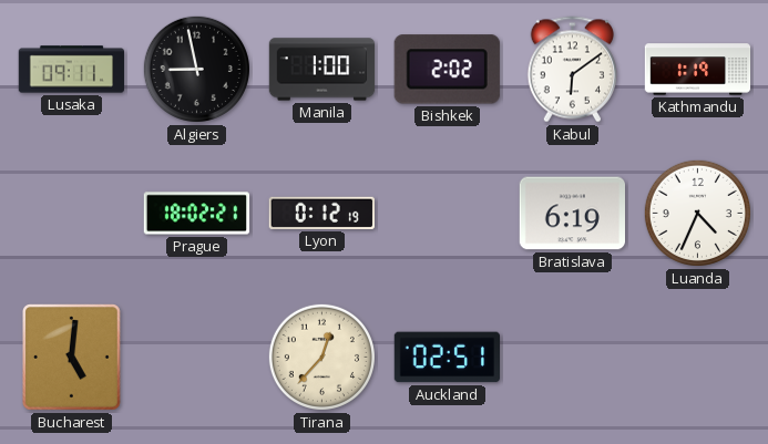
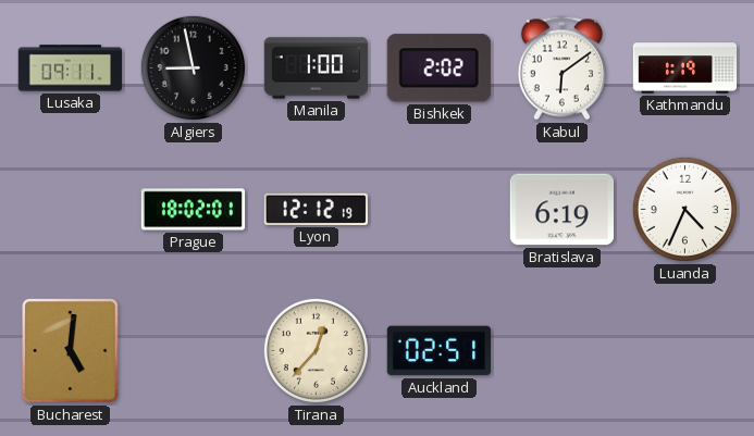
Prague: 18:02:21 -> 18:02:01 (194, 210)
Lyon: 0:12 -> 12:12 (316, 209)
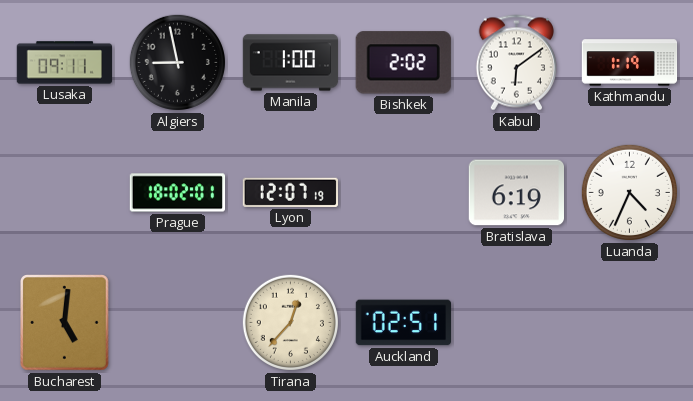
Lyon: 12:12 -> 12:07 (290, 192)
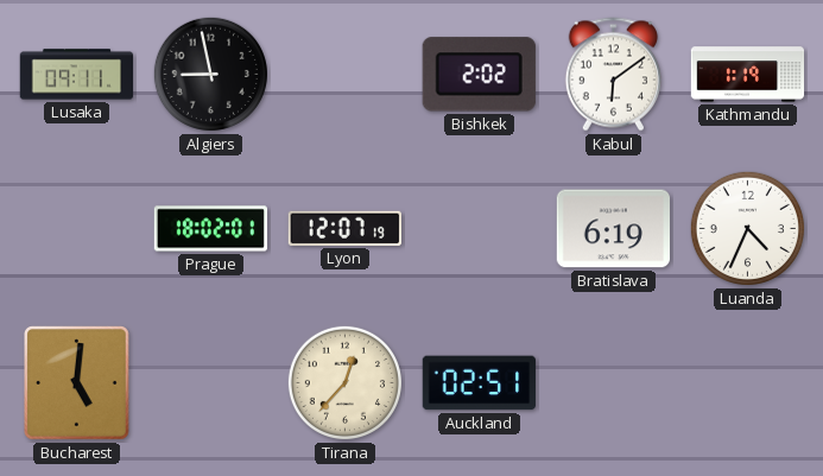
Manila: 1:00 -> none (291, 63)
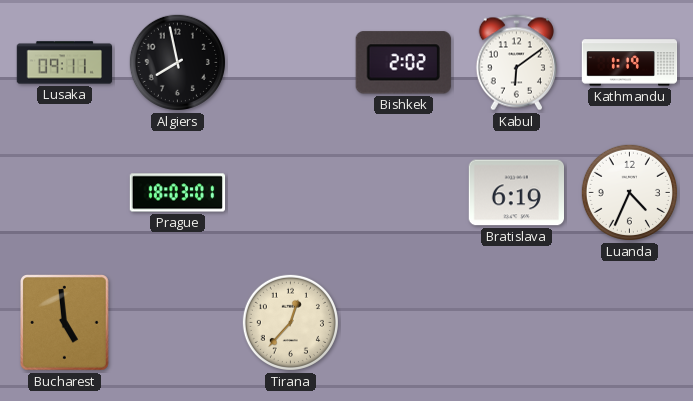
Algiers: 8:58 -> 7:58 (177, 62)
Prague: 18:02 -> 18:03 (178, 193)
Lyon: 12:07 -> none (344, 228)
Bucharest: 5:01 -> 4:59 (65, 323)
Auckland: 02:51 -> none (479, 383)
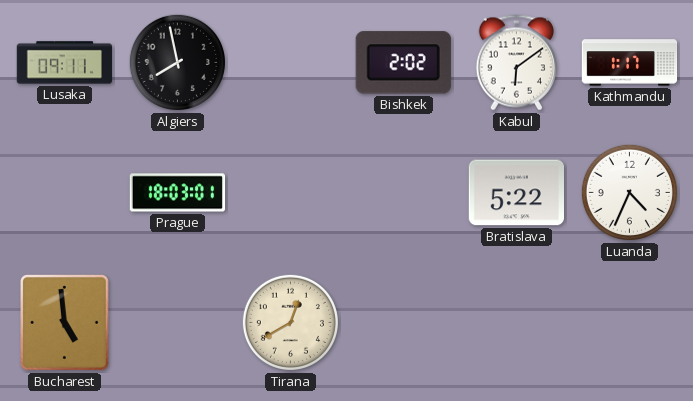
Kathmandu: 1:19 -> 1:17 (630, 63)
Bratislava: 6:19 -> 5:22 (516, 193)
Tirana: 12:37 -> 12:40 (290, 322)
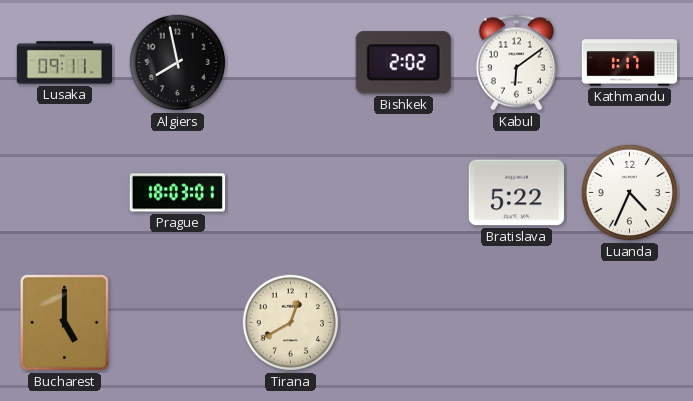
Bucharest: 4:59 -> 5:00 (65, 323)
